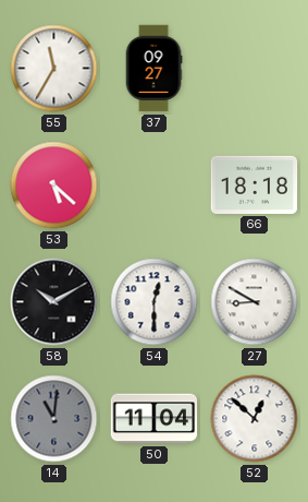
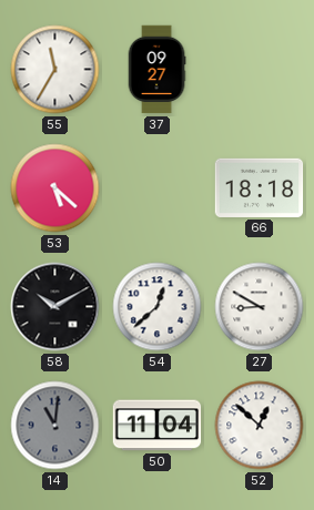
54: 12:30 -> 12:38 (158, 307)
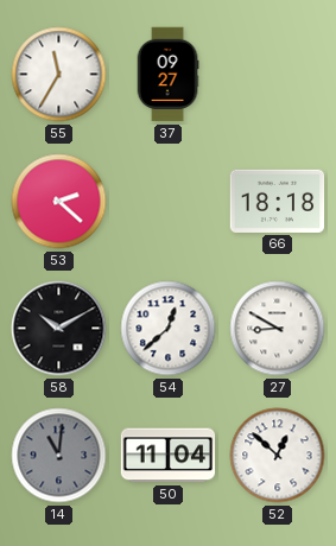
53: 5:22 -> 2:22 (59, 202)
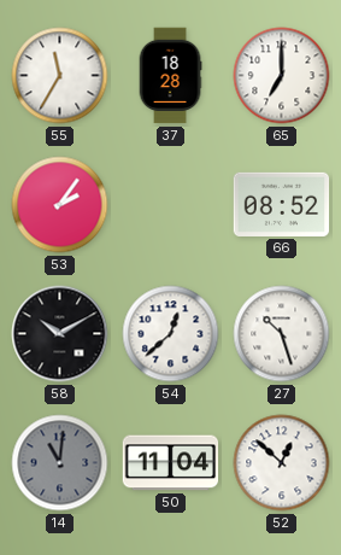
37: 09:27 -> 18:28 (170, 76)
65: none -> 7:00 (282, 76)
53: 2:22 -> 2:06 (60, 205)
66: 18:18 -> 08:52 (282, 204)
27: 8:50 -> 10:27 (282, 334)
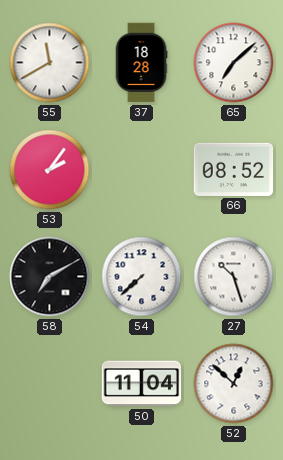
55: 11:35 -> 11:40 (50, 63)
65: 7:00 -> 7:08 (234, 63)
58: 10:10 -> 7:10 (50, 277)
54: 12:38 -> 7:38 (142, 277)
14: 11:01 -> none (60, 463)
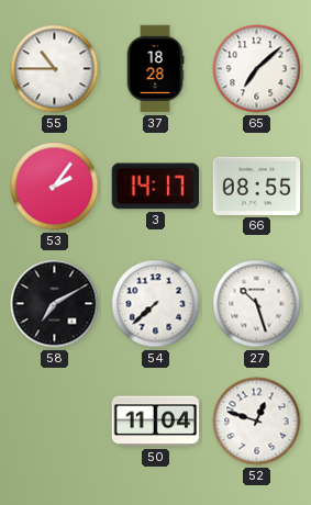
55: 11:40 -> 10:45 (55, 69)
3: none -> 14:17 (155, 187)
66: 08:52 -> 08:55 (257, 186)
52: 12:52 -> 12:48 (257, 422)
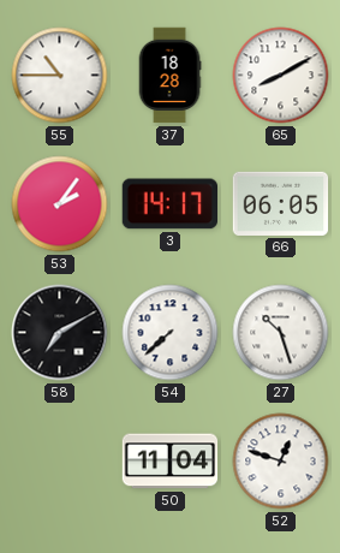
65: 7:08 -> 8:10 (281, 76)
66: 08:55 -> 06:05 (281, 203)
